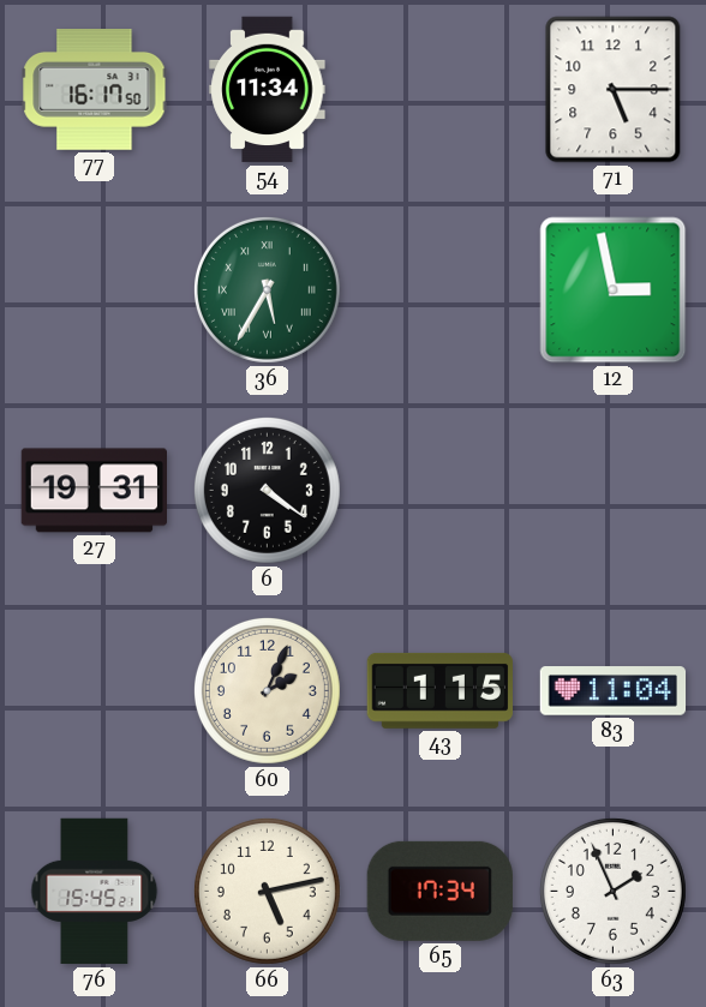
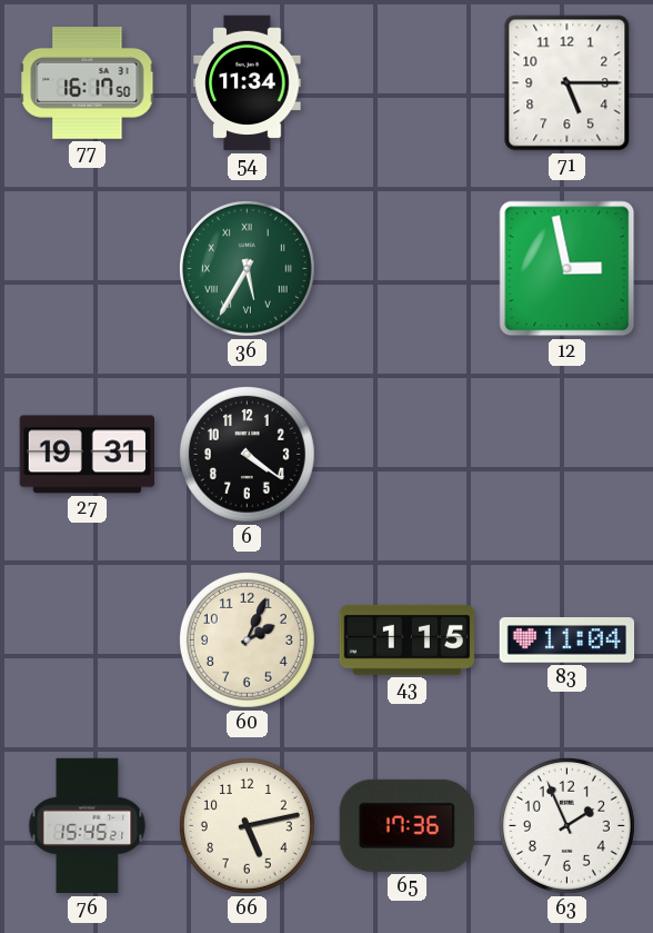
65: 17:34 -> 17:36 (406, 825)
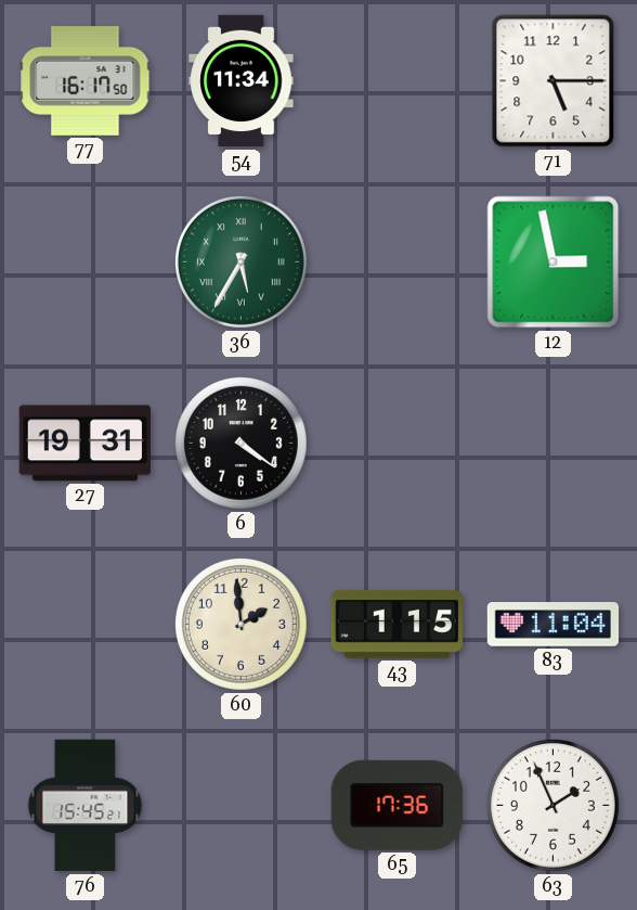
60: 2:04 -> 1:59 (240, 624)
66: 5:13 -> none (247, 825)
